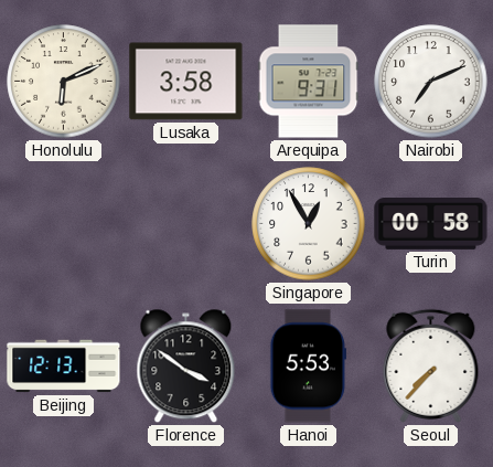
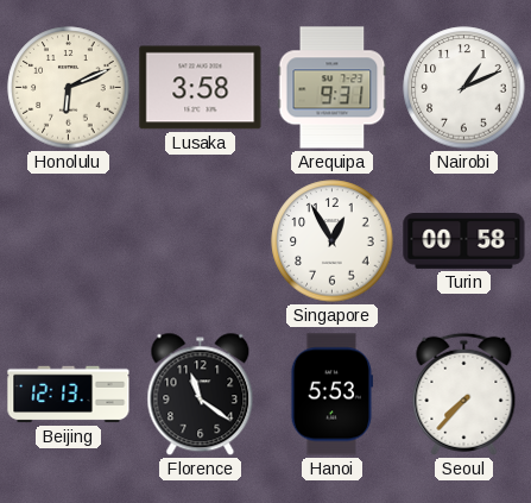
Nairobi: 7:11 -> 1:11 (464, 88)
Florence: 3:51 -> 11:21 (201, 395)
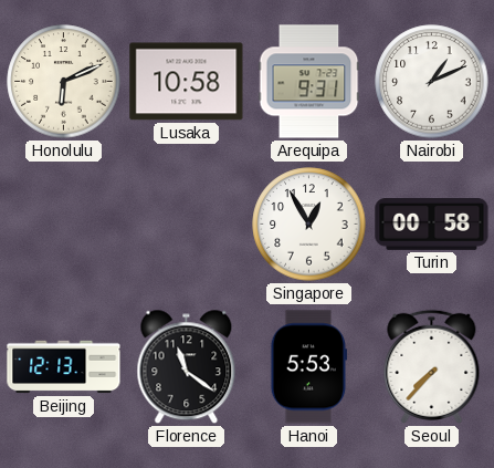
Lusaka: 3:58 -> 10:58 (187, 82)
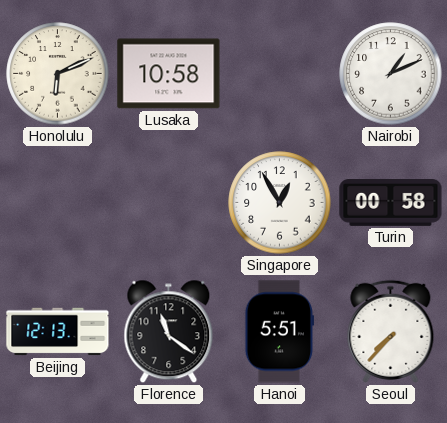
Arequipa: 9:31 -> none (309, 82)
Hanoi: 5:53 -> 5:51 (279, 332)
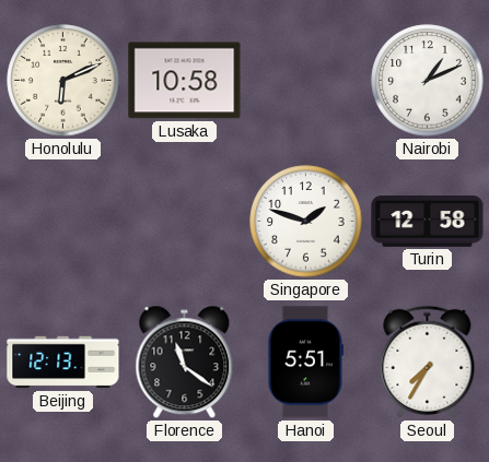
Singapore: 12:55 -> 1:48 (306, 222)
Turin: 00:58 -> 12:58 (428, 222)
Seoul: 7:37 -> 7:35 (428, 362)
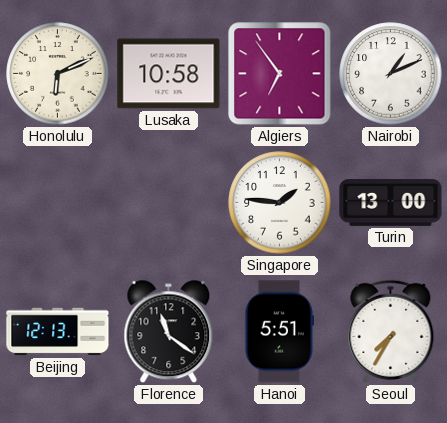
Algiers: none -> 6:54 (280, 74)
Singapore: 1:48 -> 1:46 (280, 203)
Turin: 12:58 -> 13:00 (391, 203)
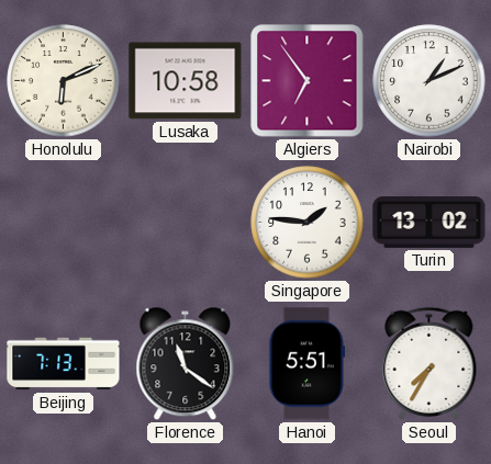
Turin: 13:00 -> 13:02 (429, 223)
Beijing: 12:13 -> 7:13 (64, 364)
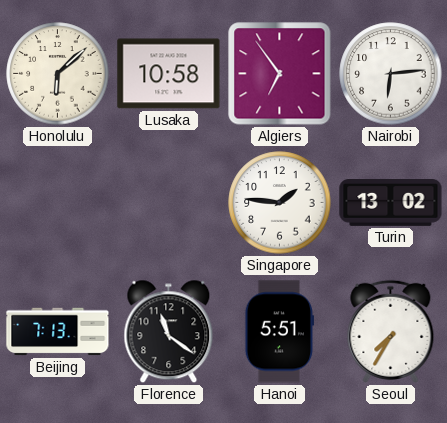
Honolulu: 6:11 -> 6:08 (58, 74)
Nairobi: 1:11 -> 6:14 (391, 74)
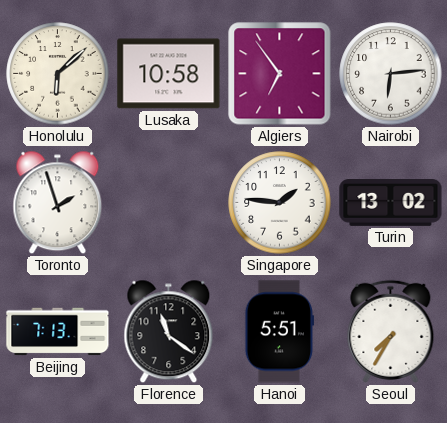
Toronto: none -> 1:57 (58, 203)
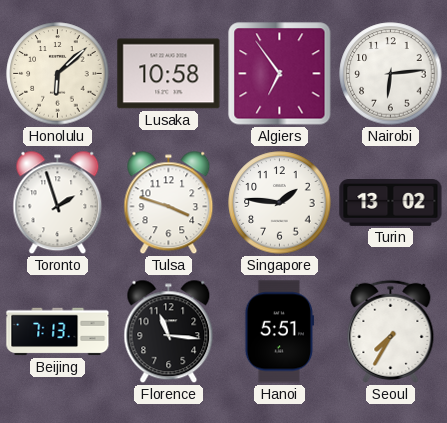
Tulsa: none -> 3:48 (169, 203)
Florence: 11:21 -> 11:16 (169, 332)
